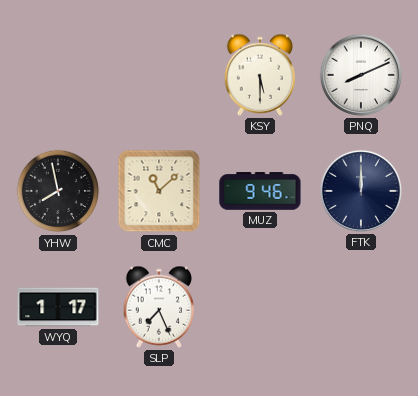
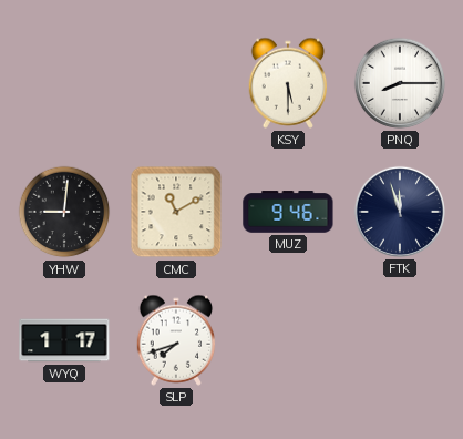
PNQ: 8:11 -> 8:15 (400, 83)
YHW: 7:58 -> 9:01 (64, 212)
CMC: 11:08 -> 11:10 (176, 212)
FTK: 12:00 -> 11:57 (400, 212)
SLP: 7:26 -> 7:42 (176, 340)
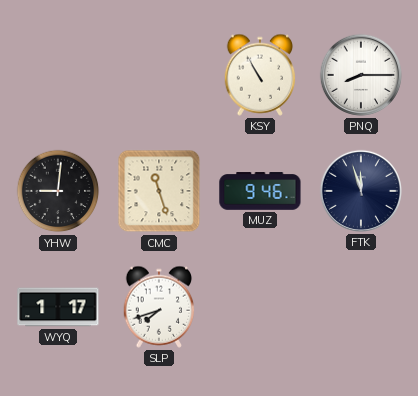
KSY: 5:30 -> 10:55 (260, 75)
CMC: 11:10 -> 11:27 (159, 191)
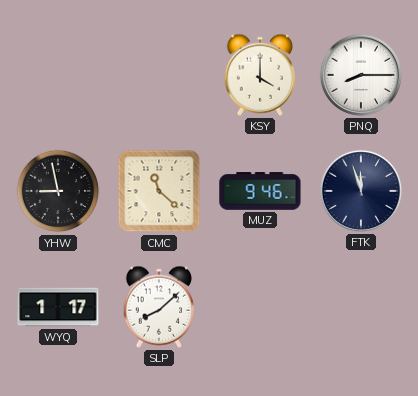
KSY: 10:55 -> 4:00 (260, 75)
YHW: 9:01 -> 8:58 (58, 191)
CMC: 11:27 -> 11:22 (159, 191)
SLP: 7:42 -> 8:08 (159, 307)
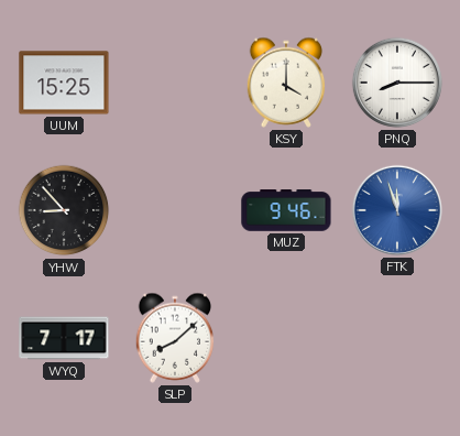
UUM: none -> 15:25 (64, 83)
YHW: 8:58 -> 8:53 (64, 210)
CMC: 11:22 -> none (159, 191)
FTK dial: navy -> blue (397, 210)
WYQ: 1:17 -> 7:17 (64, 338)
